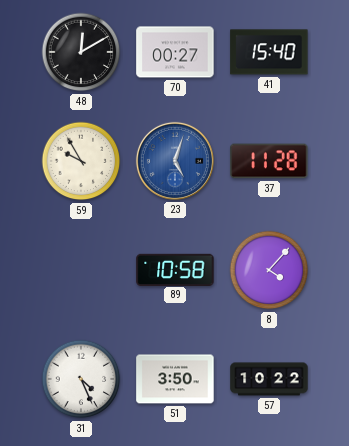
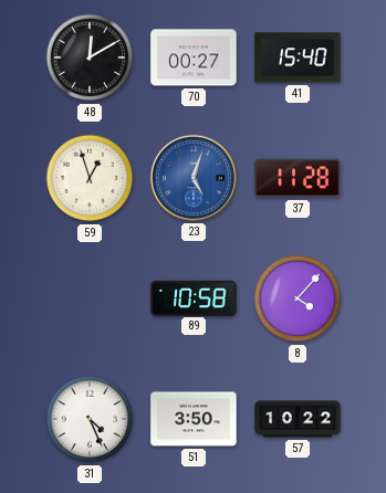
59: 9:55 -> 12:57 (90, 178)
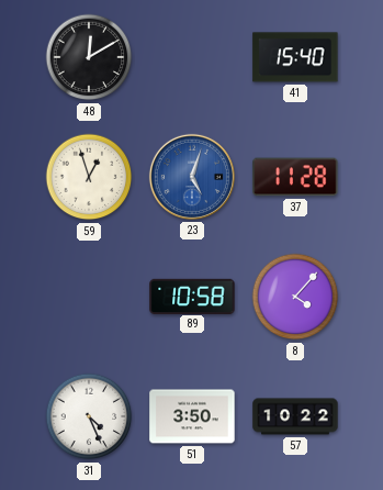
70: 00:27 -> none (194, 57)
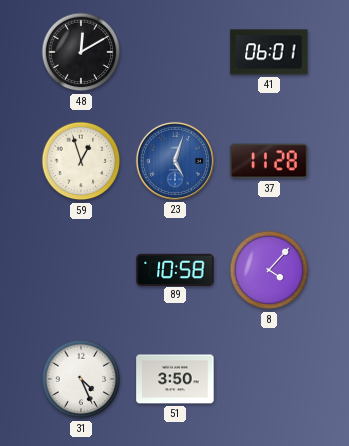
41: 15:40 -> 06:01 (269, 52)
57: 10:22 -> none (295, 416)
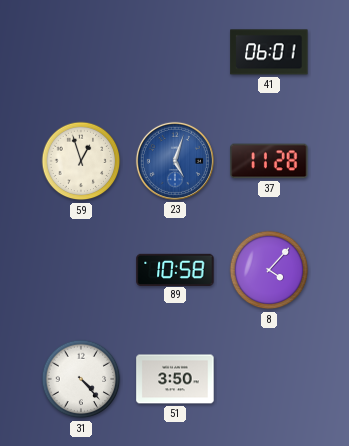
48: 12:10 -> none (81, 52)
31: 4:26 -> 4:23 (81, 379)
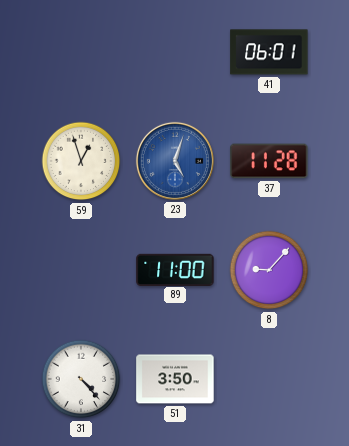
89: 10:58 -> 11:00 (175, 269)
8: 4:07 -> 9:07 (269, 270)
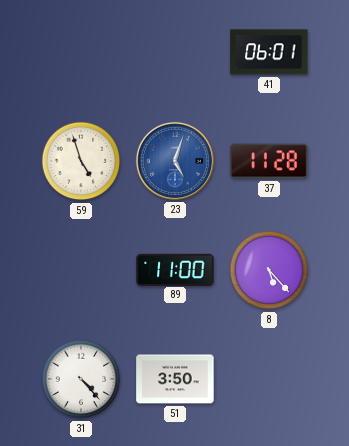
59: 12:57 -> 4:57 (81, 161)
8: 9:07 -> 5:23 (269, 270)
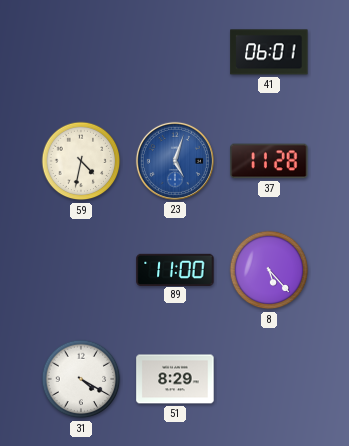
59: 4:57 -> 4:32 (81, 161)
31: 4:23 -> 4:20 (81, 379)
51: 3:50 -> 8:29 (175, 379)
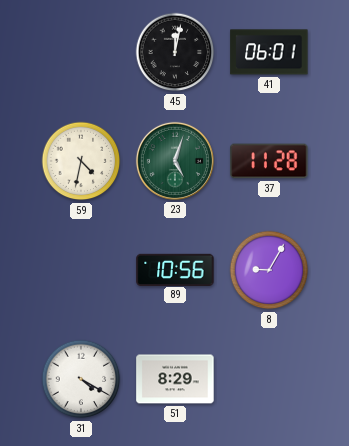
45: none -> 12:02 (175, 52)
23 dial: blue -> green (175, 161)
89: 11:00 -> 10:56 (175, 269)
8: 5:23 -> 9:05 (269, 270)
